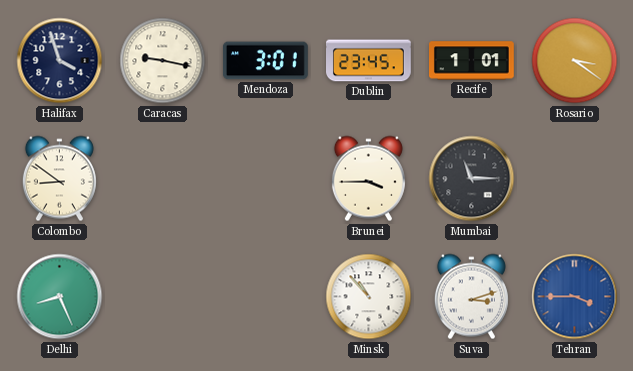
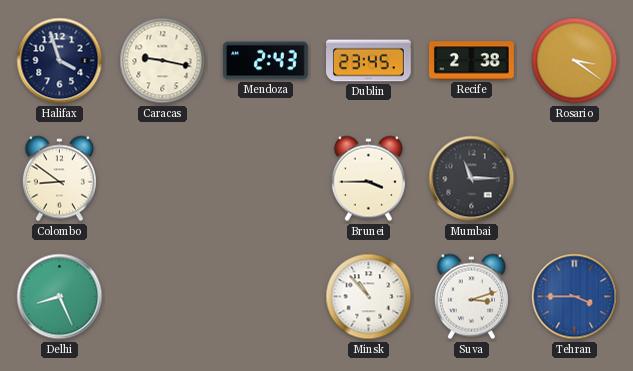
Mendoza: 3:01 -> 2:43 (265, 61)
Recife: 1:01 -> 2:38 (472, 61)
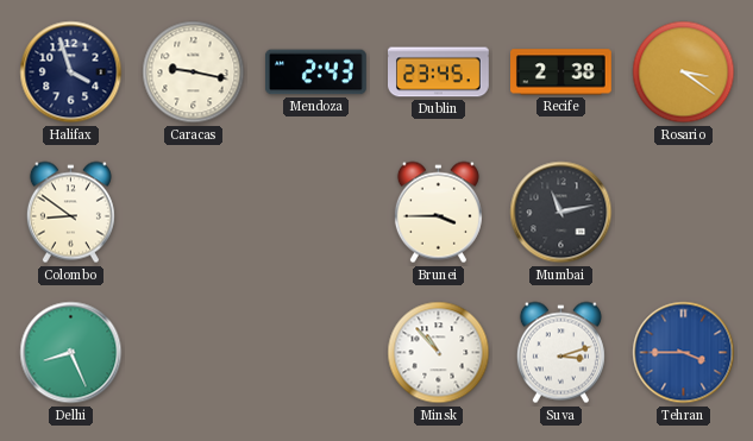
Mumbai: 11:15 -> 11:13 (561, 213)
